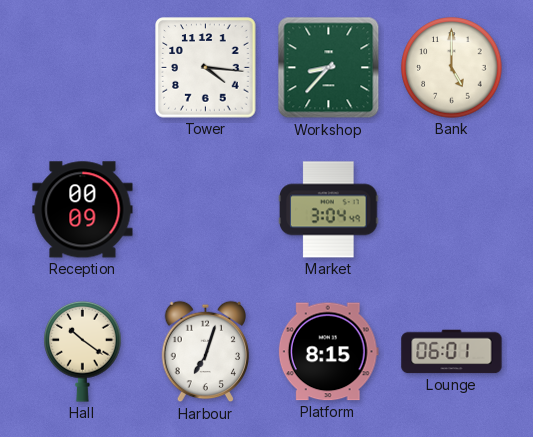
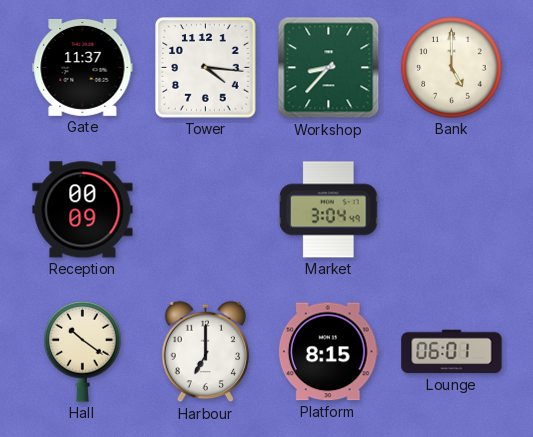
Gate: none -> 11:37 (83, 67)
Harbour: 7:03 -> 7:00 (206, 352)
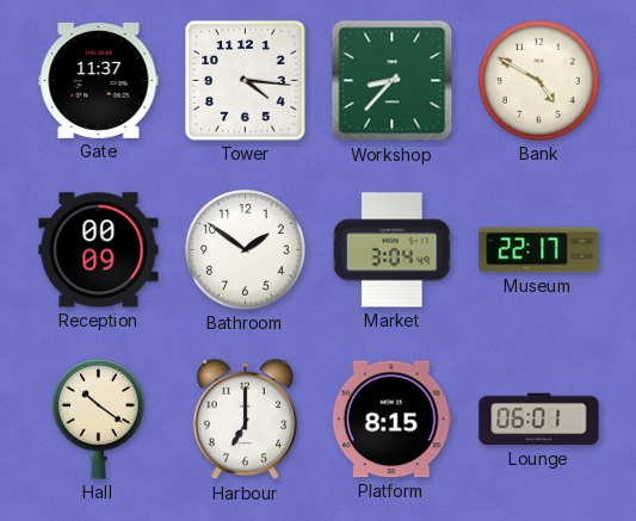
Bank: 5:00 -> 4:50 (539, 81)
Bathroom: none -> 1:51 (246, 250)
Museum: none -> 22:17 (539, 250)
